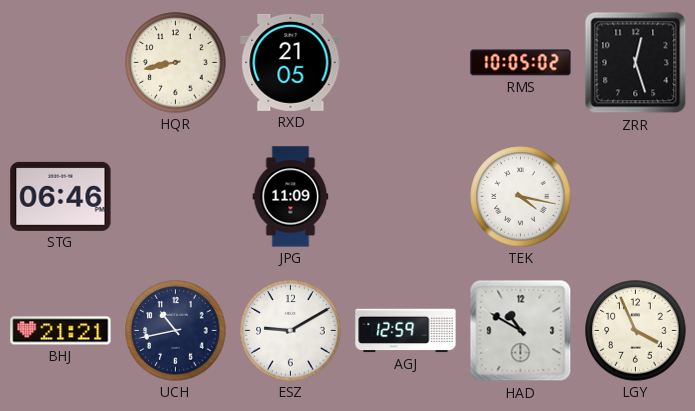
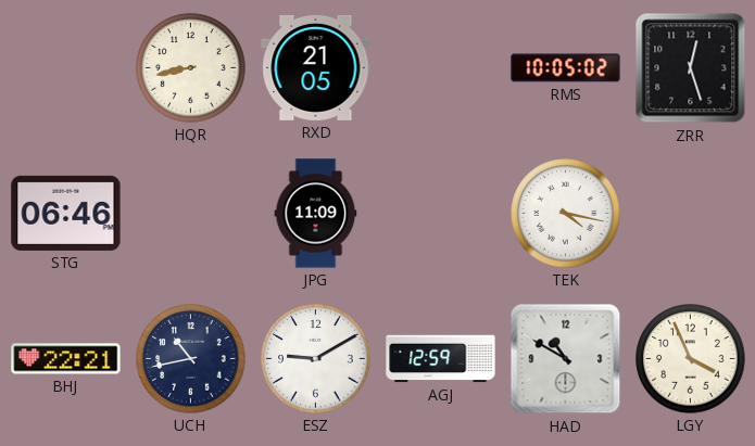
BHJ: 21:21 -> 22:21 (66, 359)
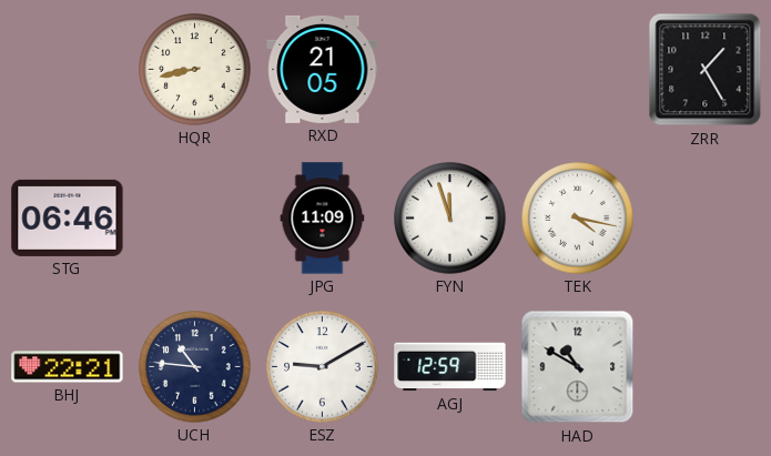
RMS: 10:05 -> none (566, 68)
ZRR: 12:27 -> 1:25 (706, 70)
FYN: none -> 11:57 (450, 219)
UCH: 10:43 -> 10:46 (195, 367)
LGY: 3:56 -> none (691, 359)
